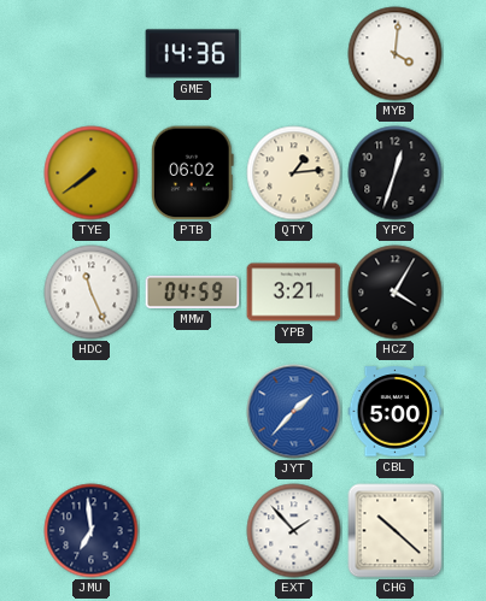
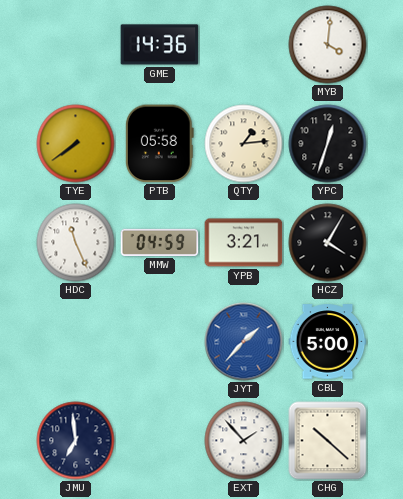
PTB: 06:02 -> 05:58 (159, 144)
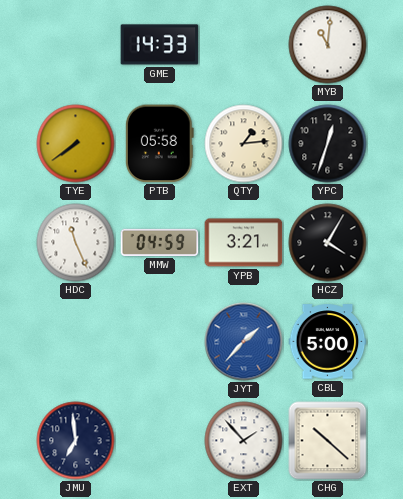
GME: 14:36 -> 14:33 (160, 45)
MYB: 4:01 -> 11:01 (328, 45)
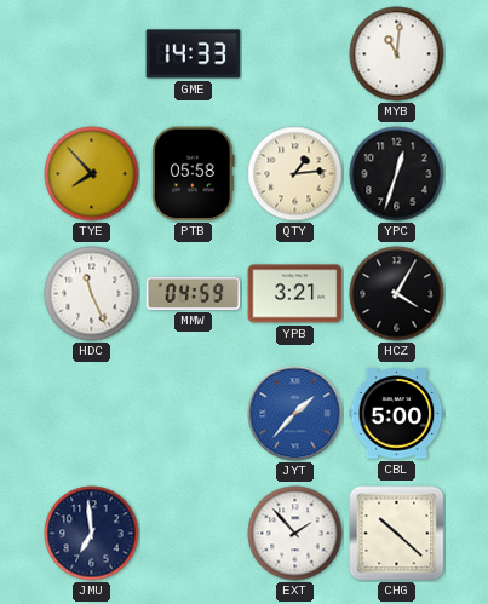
TYE: 7:39 -> 7:53 (92, 174)
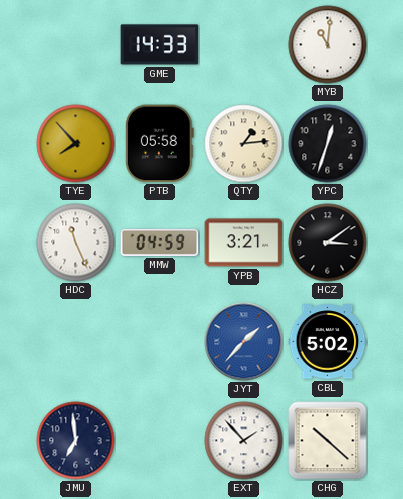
HCZ: 4:05 -> 3:09 (328, 243)
CBL: 5:00 -> 5:02 (328, 342)
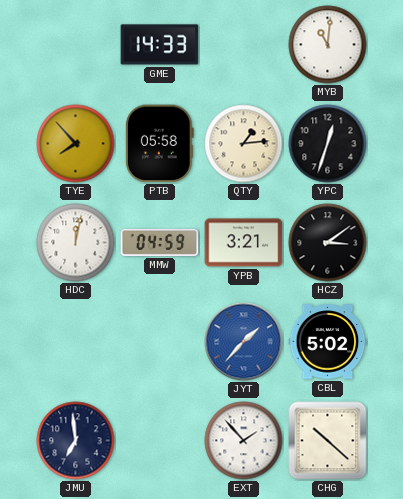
HDC: 11:26 -> 12:02 (76, 243)
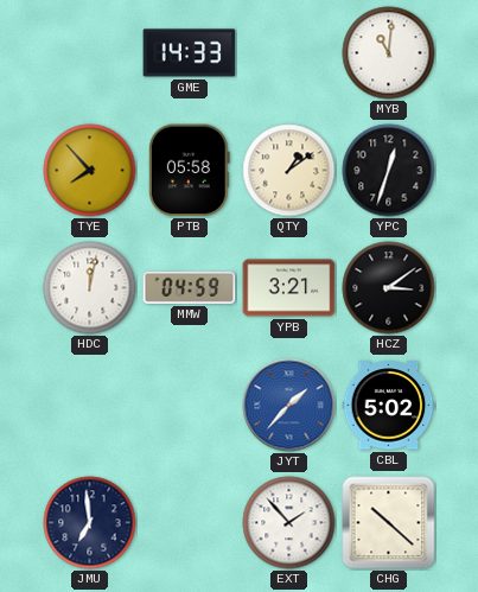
QTY: 1:14 -> 1:09 (289, 171)
